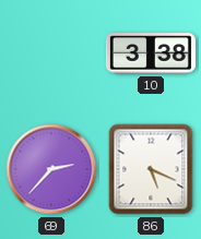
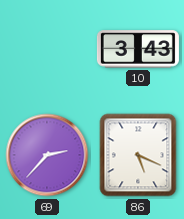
10: 3:38 -> 3:43 (138, 49)
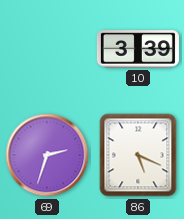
10: 3:43 -> 3:39 (138, 49)
69: 2:37 -> 2:33 (47, 155)
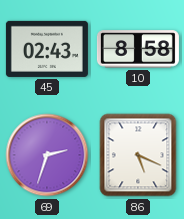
45: none -> 02:43 (47, 49)
10: 3:39 -> 8:58 (138, 49)
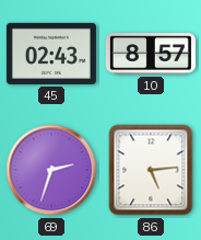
10: 8:58 -> 8:57 (151, 54)
86: 5:19 -> 5:14 (151, 170)
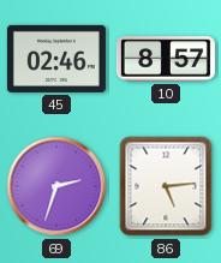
45: 02:43 -> 02:46 (56, 59)
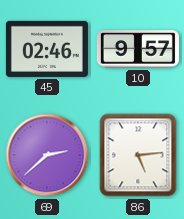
10: 8:57 -> 9:57 (138, 49)
69: 2:33 -> 2:38 (47, 155)
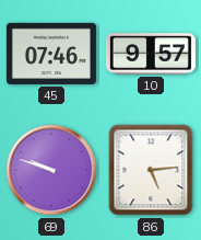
45: 02:46 -> 07:46 (51, 54)
69: 2:38 -> 9:48 (51, 170)
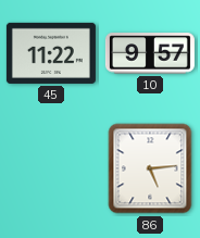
45: 07:46 -> 11:22 (51, 53)
69: 9:48 -> none (51, 170)
